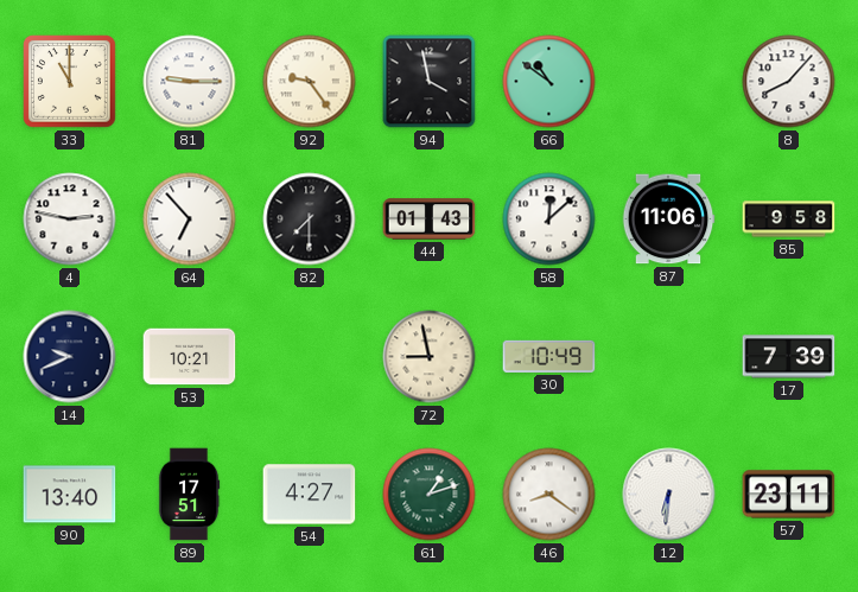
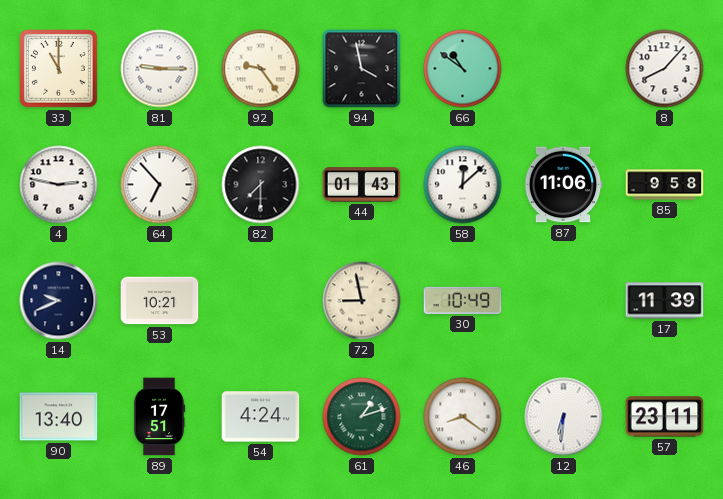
17: 7:39 -> 11:39 (665, 301)
54: 4:27 -> 4:24 (261, 417)
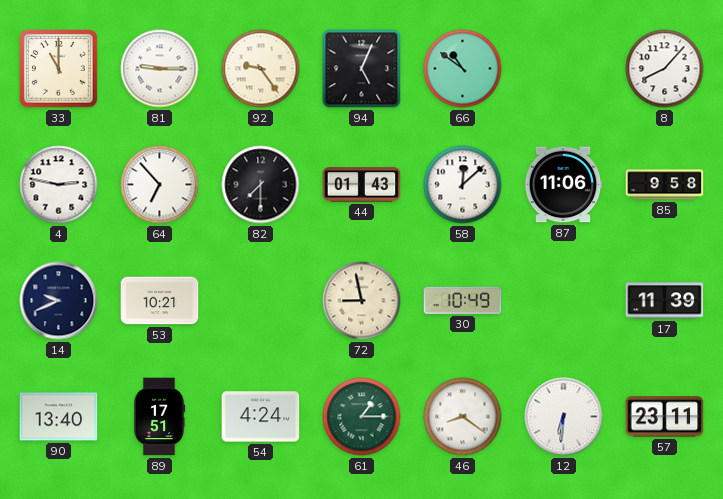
94: 3:58 -> 5:04 (362, 69)
61: 1:12 -> 1:15 (362, 417)
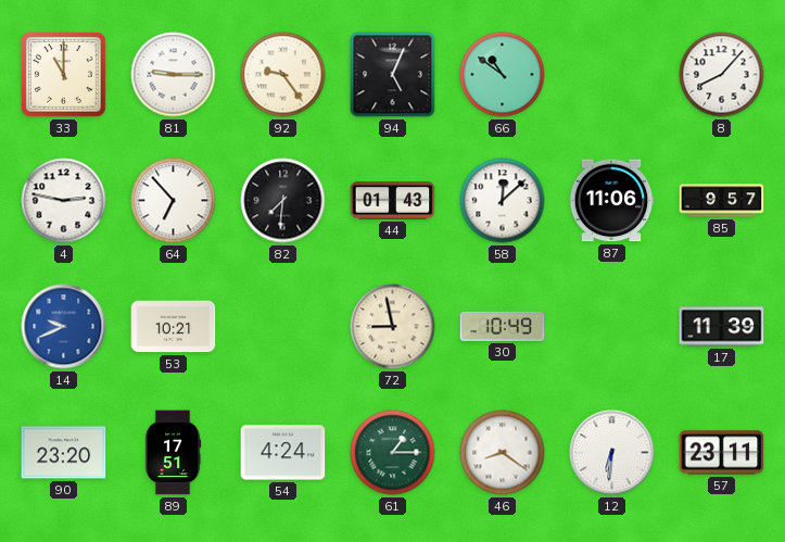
82: 7:30 -> 7:31 (283, 201)
85: 9:58 -> 9:57 (722, 201)
14 dial: navy -> blue (64, 327)
90: 13:40 -> 23:20 (64, 453)
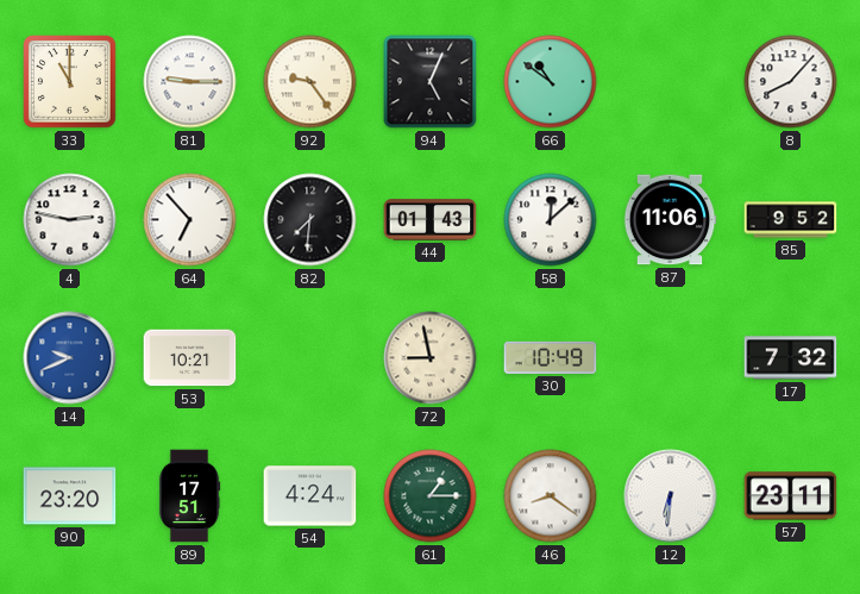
85: 9:57 -> 9:52 (791, 220)
17: 11:39 -> 7:32 (791, 358)
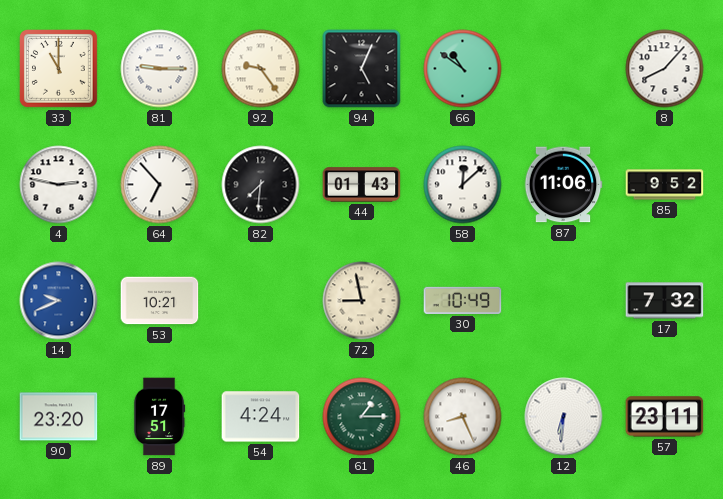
46: 8:21 -> 8:26 (463, 417)
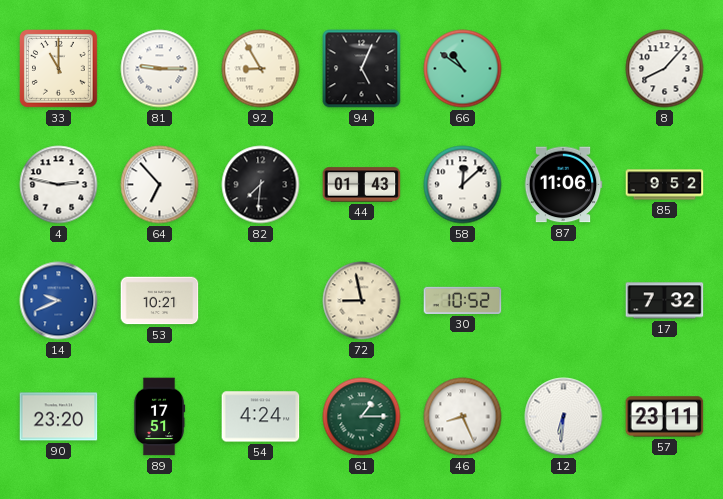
92: 9:24 -> 8:55 (261, 69)
30: 10:49 -> 10:52 (463, 300)
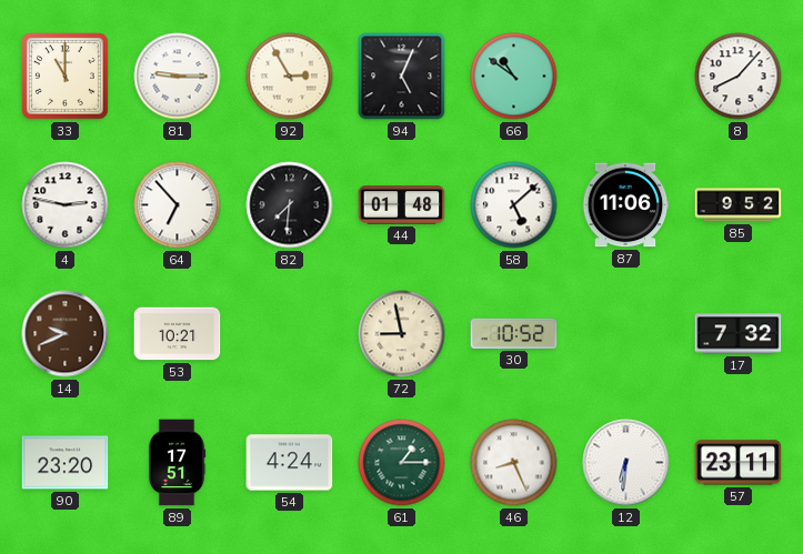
92: 8:55 -> 2:55 (290, 77)
44: 01:43 -> 01:48 (402, 205)
58: 12:08 -> 5:08 (514, 205)
14 dial: blue -> brown (66, 334)
